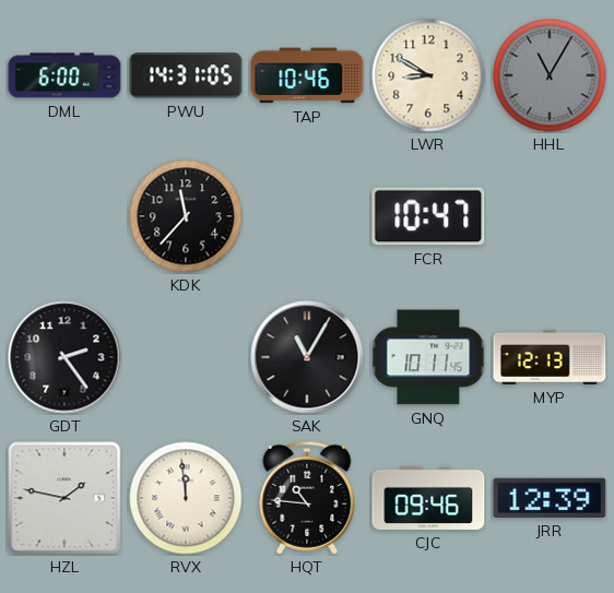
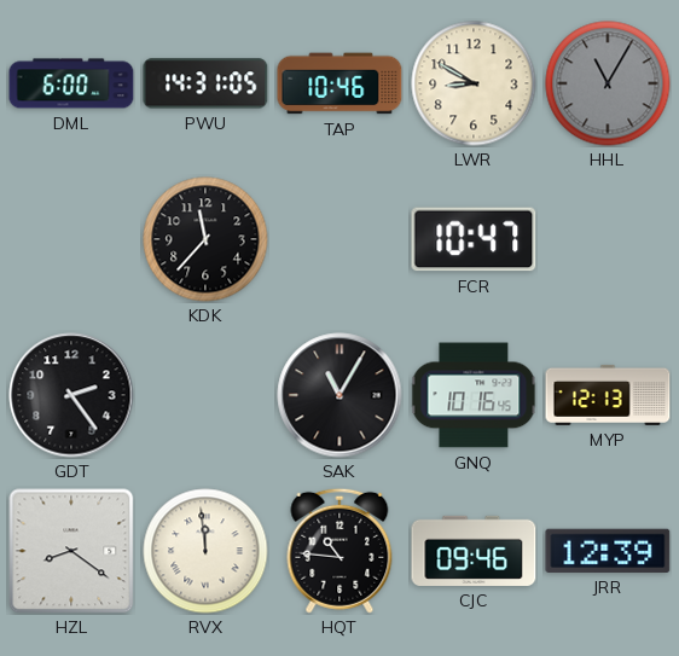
GNQ: 10:11 -> 10:16 (474, 395)
HZL: 1:47 -> 8:21 (71, 551)
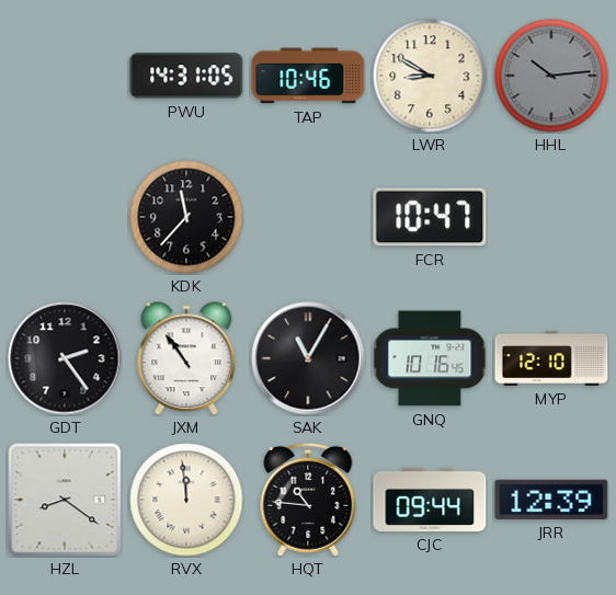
DML: 6:00 -> none (71, 83)
HHL: 11:05 -> 10:14 (551, 76)
JXM: none -> 10:54 (186, 358)
MYP: 12:13 -> 12:10 (551, 358)
CJC: 09:46 -> 09:44 (430, 500)
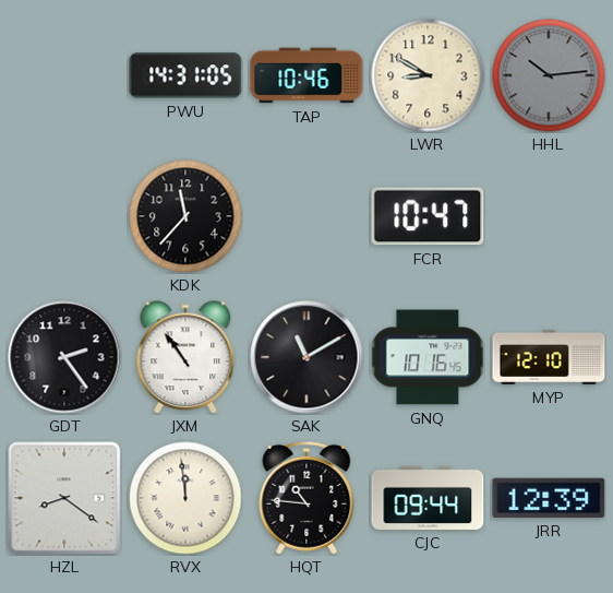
SAK: 11:05 -> 11:10 (306, 357)
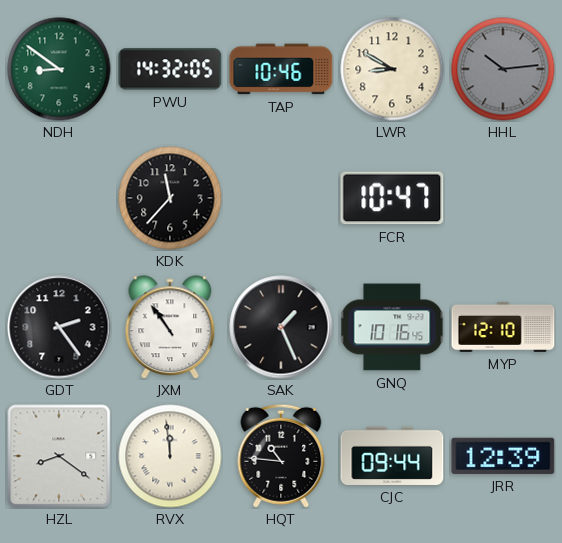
NDH: none -> 8:51 (59, 69)
PWU: 14:31 -> 14:32 (170, 69)
SAK: 11:10 -> 1:26 (281, 327)
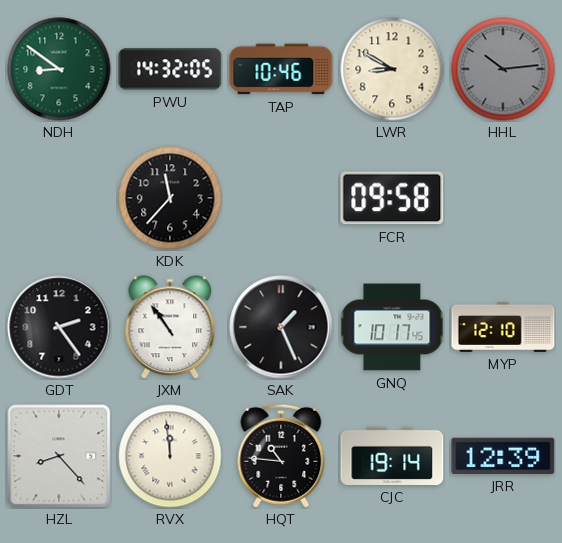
FCR: 10:47 -> 09:58 (392, 198)
GNQ: 10:16 -> 10:17 (392, 327)
HZL: 8:21 -> 8:23 (59, 456)
CJC: 09:44 -> 19:14 (392, 456)
